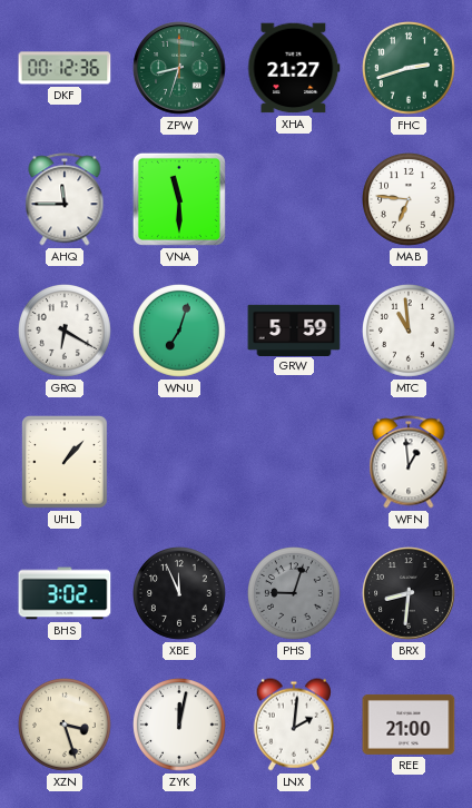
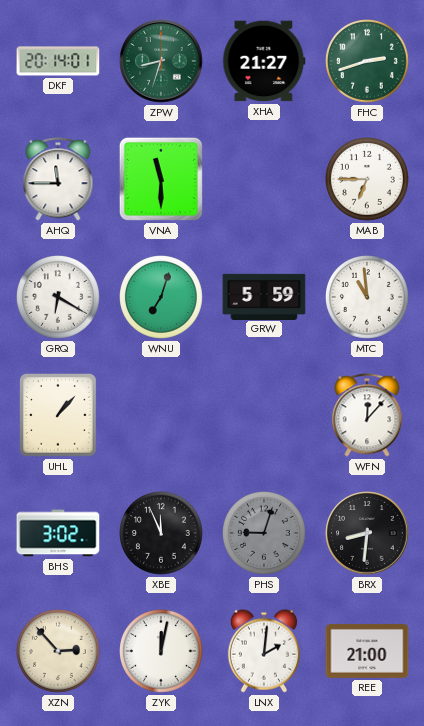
DKF: 00:12 -> 20:14 (58, 61)
MAB: 6:46 -> 6:45 (368, 180)
WFN: 12:59 -> 12:07 (367, 415)
XZN: 3:27 -> 2:53 (59, 652)
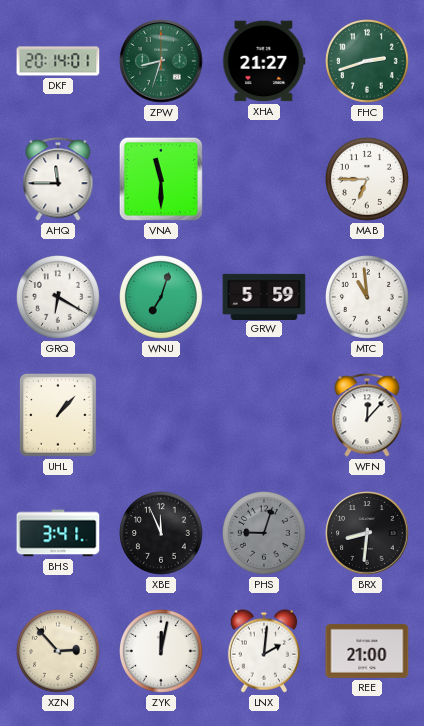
BHS: 3:02 -> 3:41 (58, 533)
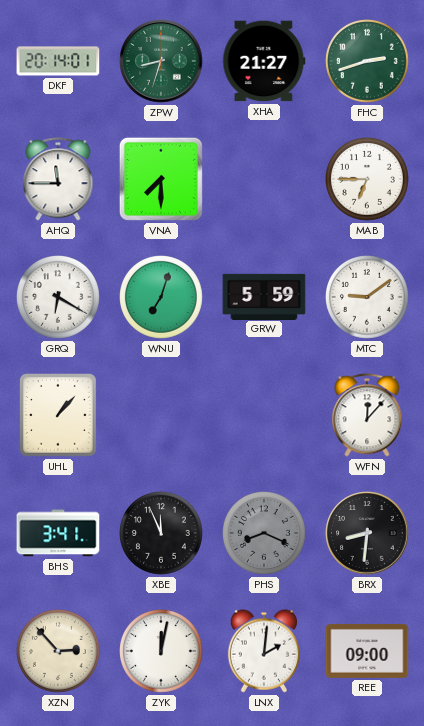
VNA: 11:30 -> 7:30 (161, 179)
MTC: 10:59 -> 9:09 (368, 298)
PHS: 9:03 -> 8:19 (265, 534)
REE: 21:00 -> 09:00 (367, 651)
